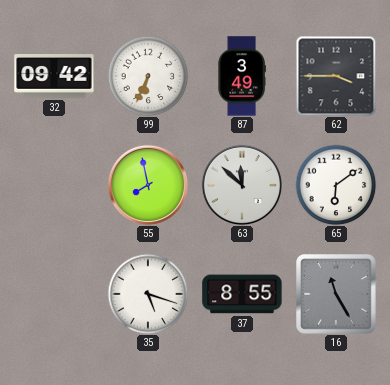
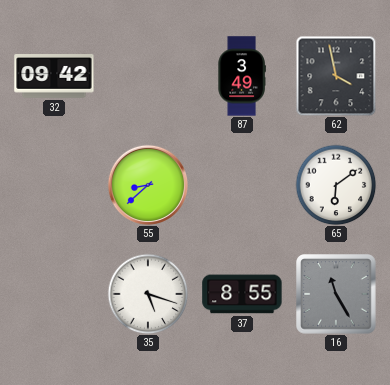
99: 6:34 -> none (148, 76)
62: 3:45 -> 3:58 (336, 76)
55: 7:58 -> 8:38 (147, 184)
63: 11:52 -> none (241, 184)
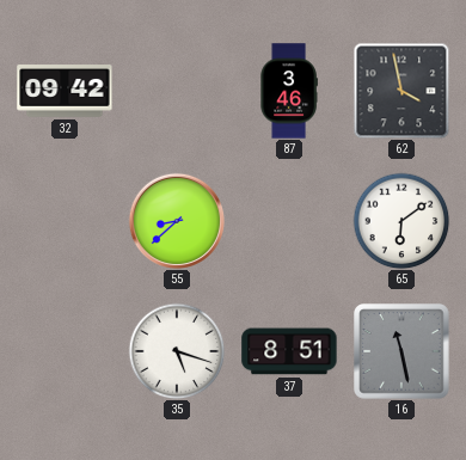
87: 3:49 -> 3:46 (289, 91)
37: 8:55 -> 8:51 (289, 351)
16: 11:25 -> 11:28 (401, 351)
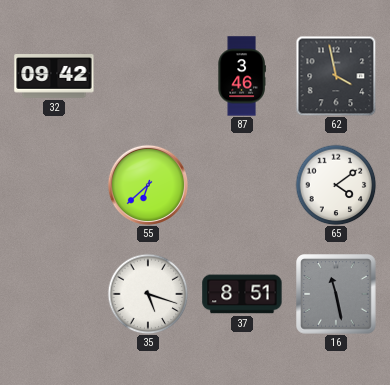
55: 8:38 -> 6:38 (147, 184)
65: 6:09 -> 4:09 (336, 185)
